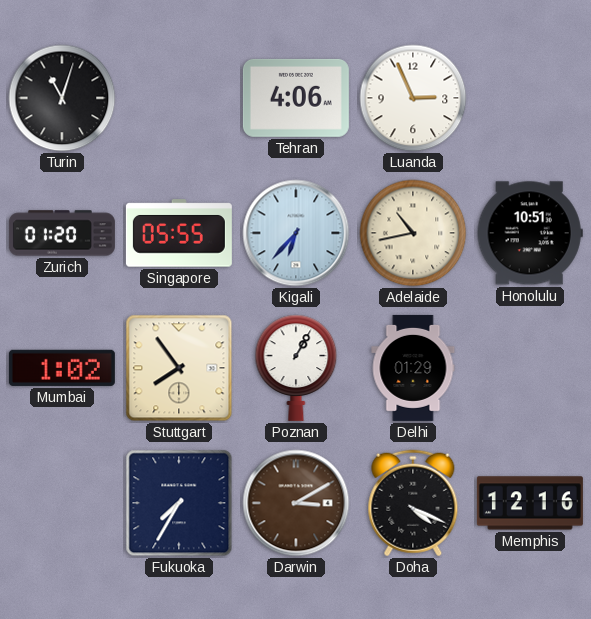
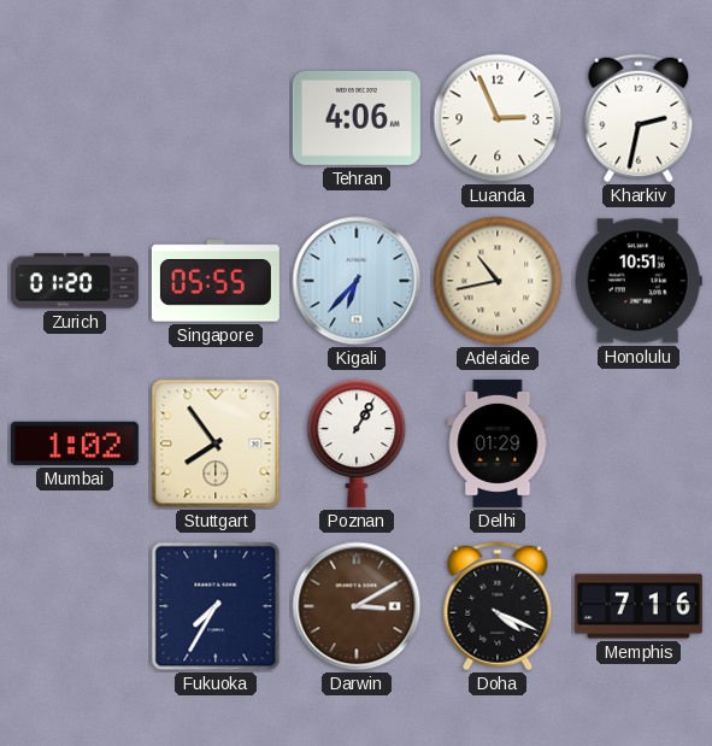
Turin: 11:03 -> none (62, 98)
Kharkiv: none -> 2:32 (639, 118)
Memphis: 12:16 -> 7:16 (639, 606)
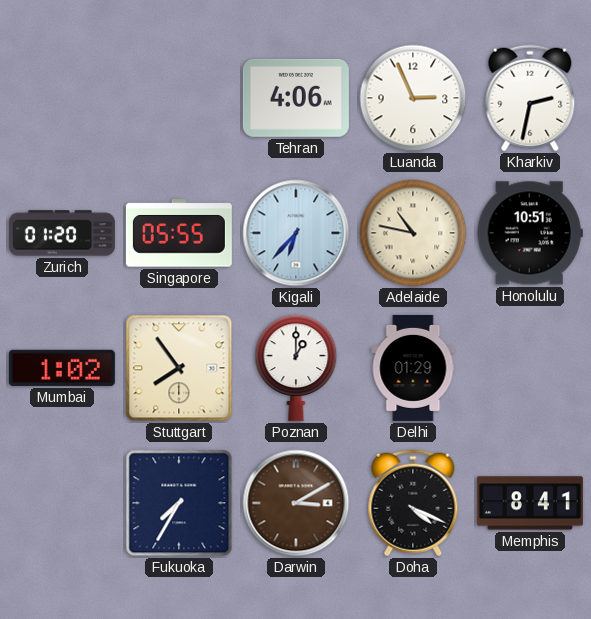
Adelaide: 10:43 -> 10:47 (413, 233)
Poznan: 1:05 -> 1:00 (296, 368)
Memphis: 7:16 -> 8:41 (530, 503)
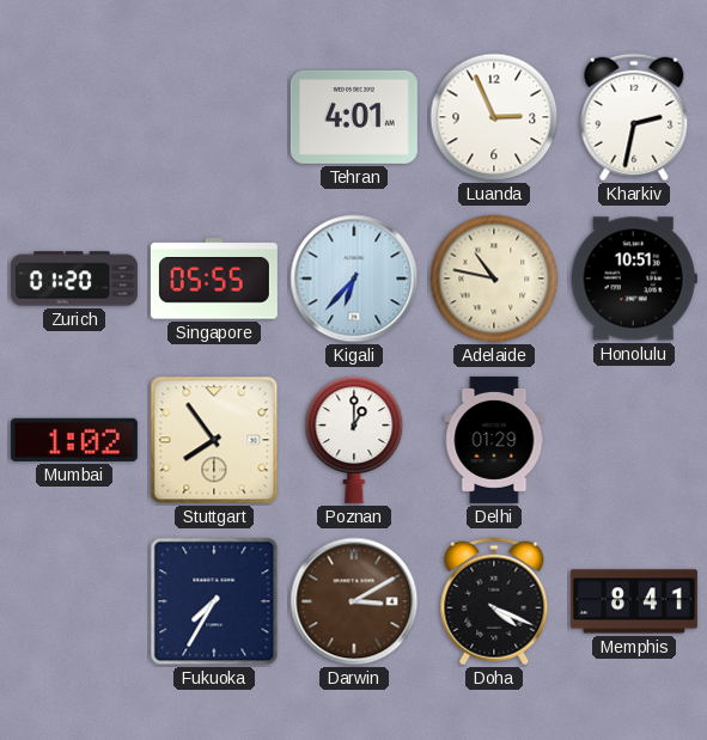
Tehran: 4:06 -> 4:01 (354, 117)
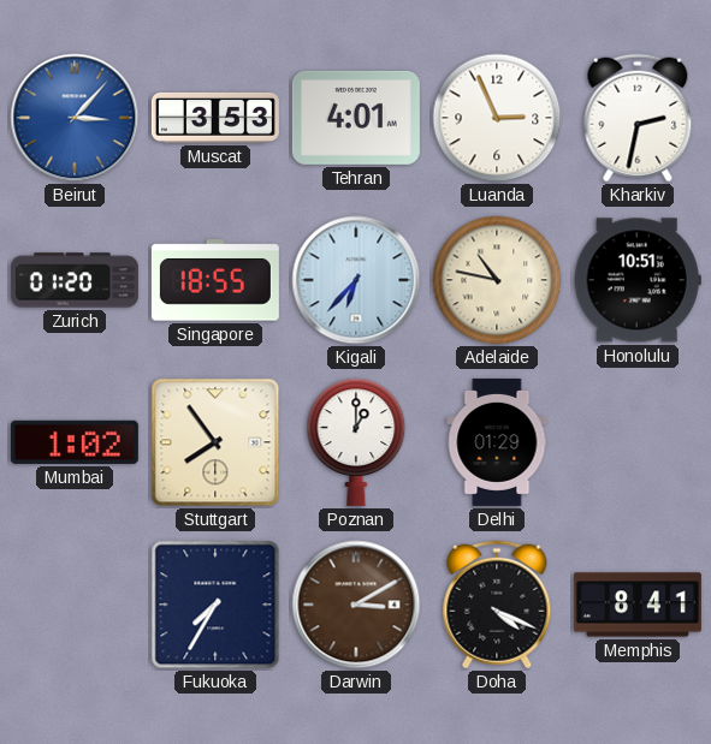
Beirut: none -> 3:07 (75, 118)
Muscat: none -> 3:53 (215, 118)
Singapore: 05:55 -> 18:55 (215, 280)
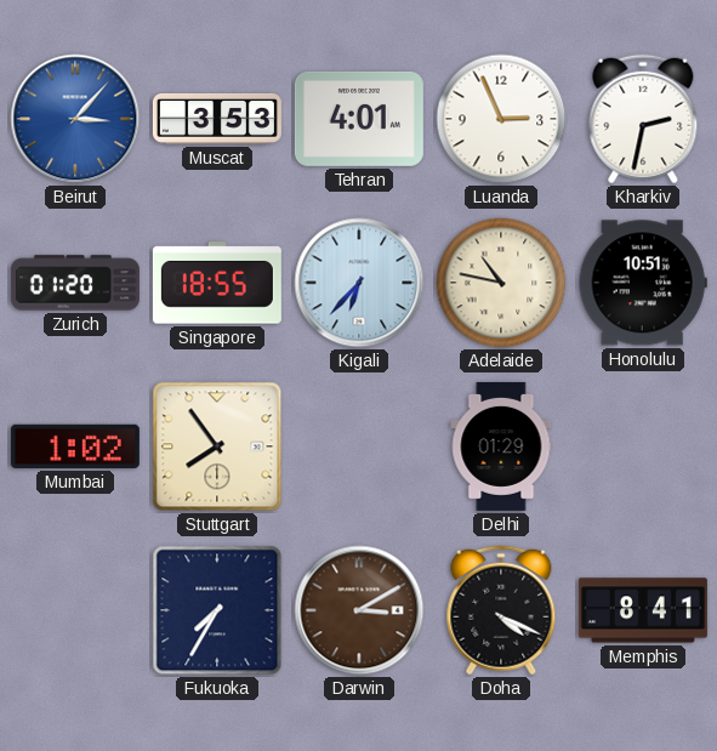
Poznan: 1:00 -> none (356, 442)
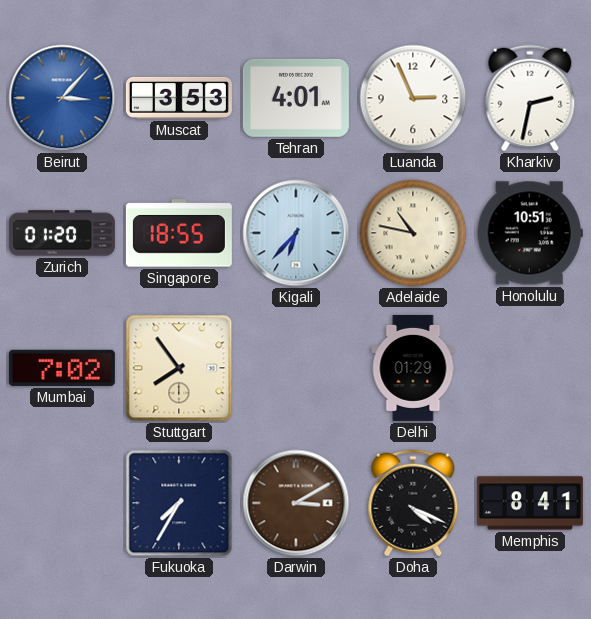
Mumbai: 1:02 -> 7:02 (62, 368)
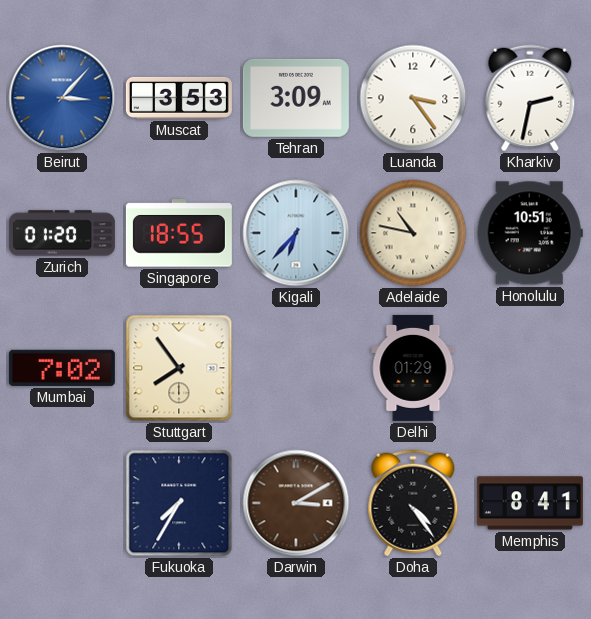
Tehran: 4:01 -> 3:09 (296, 98)
Luanda: 2:56 -> 3:24 (413, 98)
Doha: 4:19 -> 4:24 (413, 503)
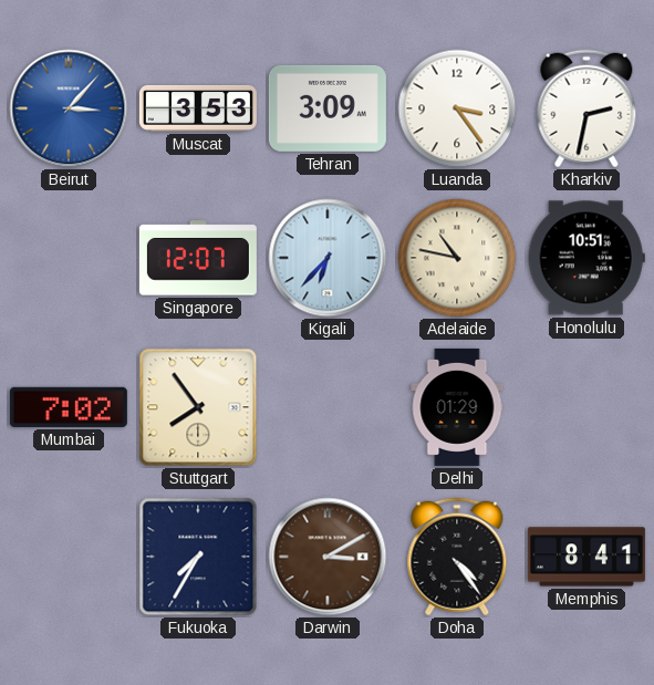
Zurich: 01:20 -> none (62, 233)
Singapore: 18:55 -> 12:07 (198, 258)
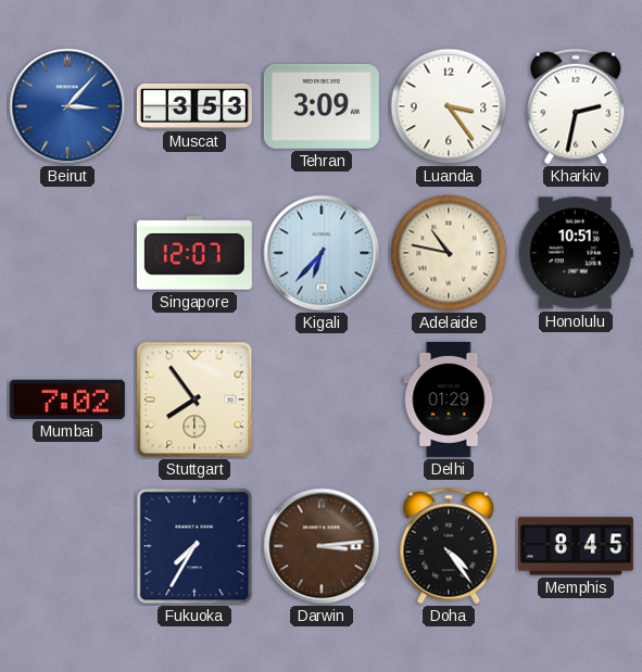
Darwin: 3:10 -> 3:14 (322, 546)
Memphis: 8:41 -> 8:45 (576, 546)
